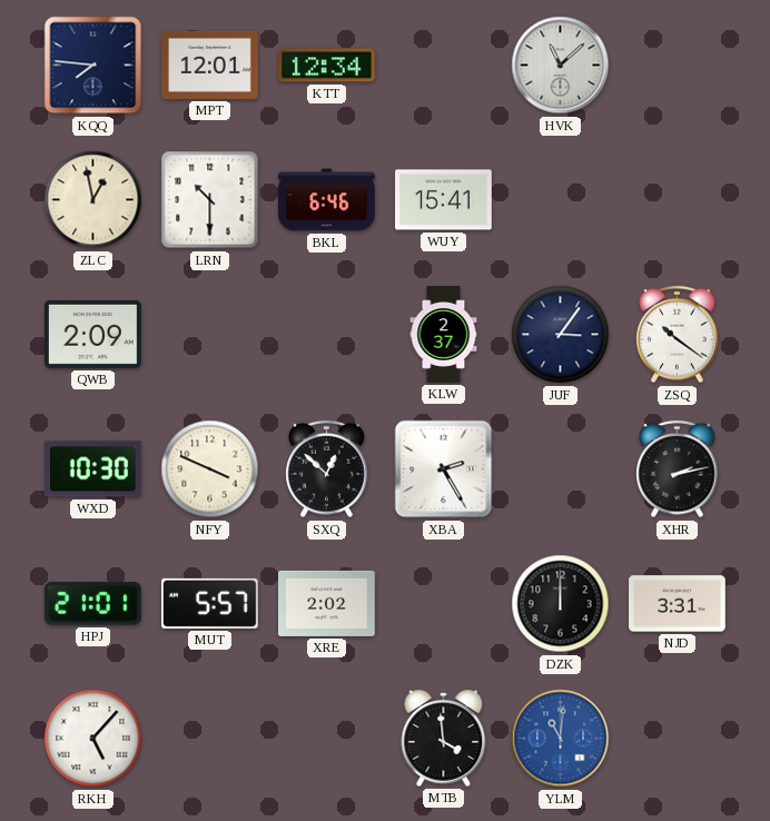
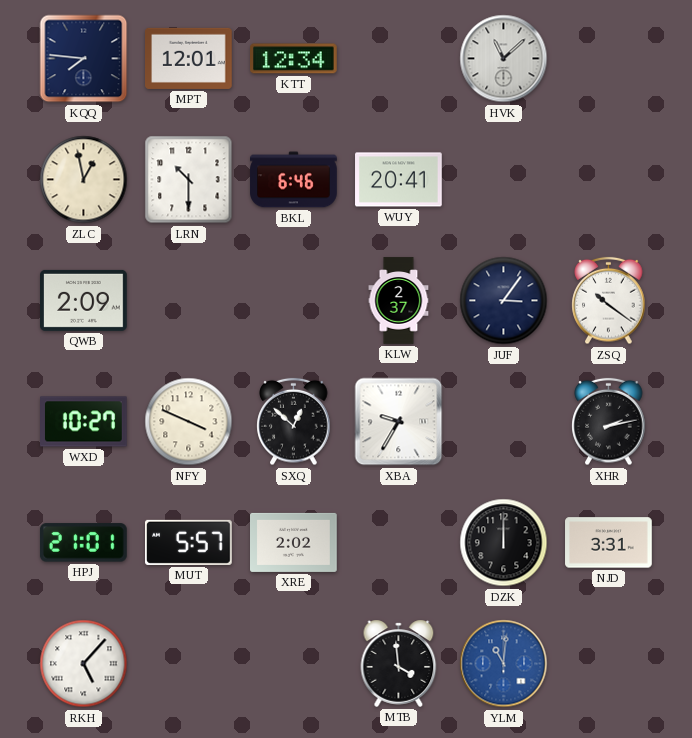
WUY: 15:41 -> 20:41 (399, 180)
WXD: 10:30 -> 10:27 (84, 422)
XBA: 2:25 -> 9:35 (399, 422)
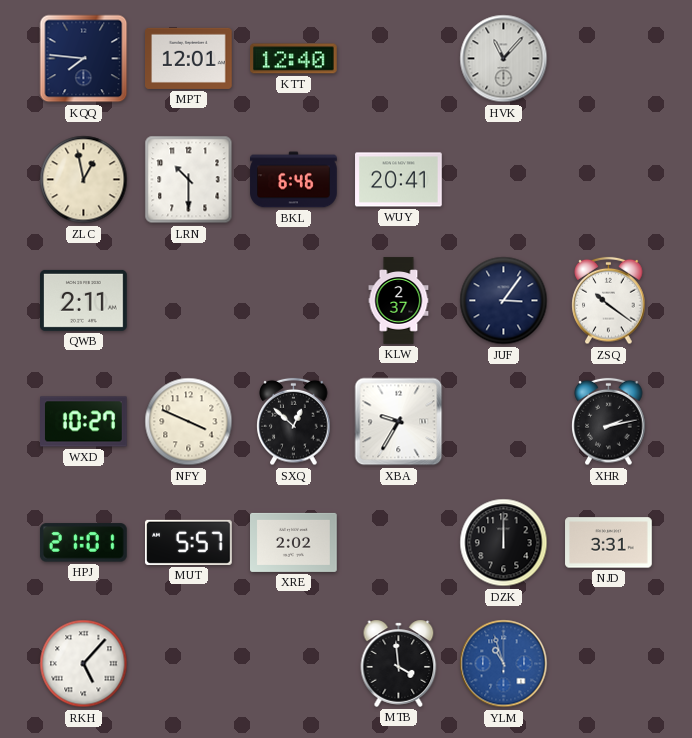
KTT: 12:34 -> 12:40 (294, 59)
HVK: 11:08 -> 11:07 (504, 59)
QWB: 2:09 -> 2:11 (84, 300)
YLM: 11:01 -> 10:57 (504, 664)
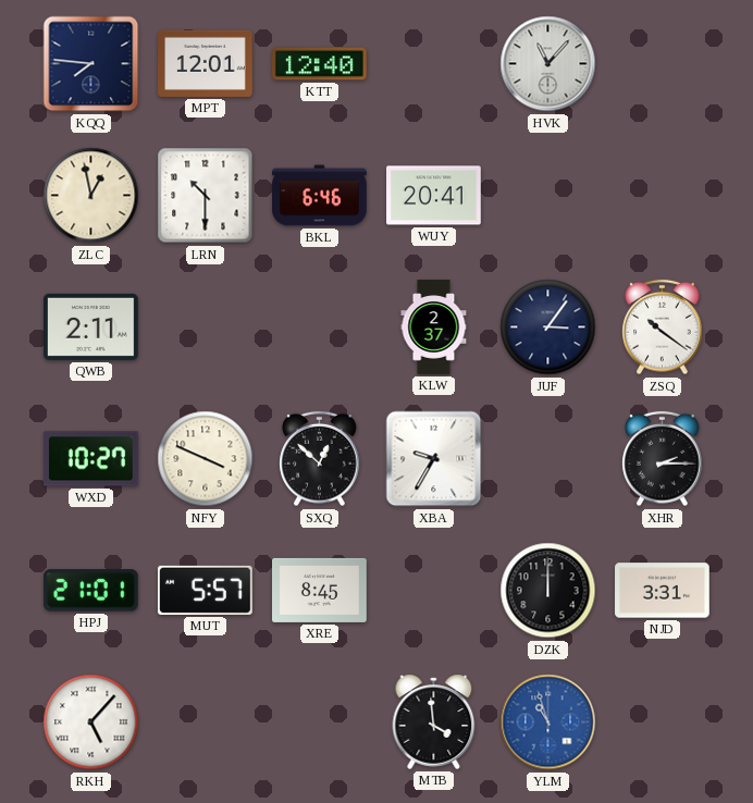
XHR: 2:13 -> 2:15 (663, 459)
XRE: 2:02 -> 8:45 (320, 590)
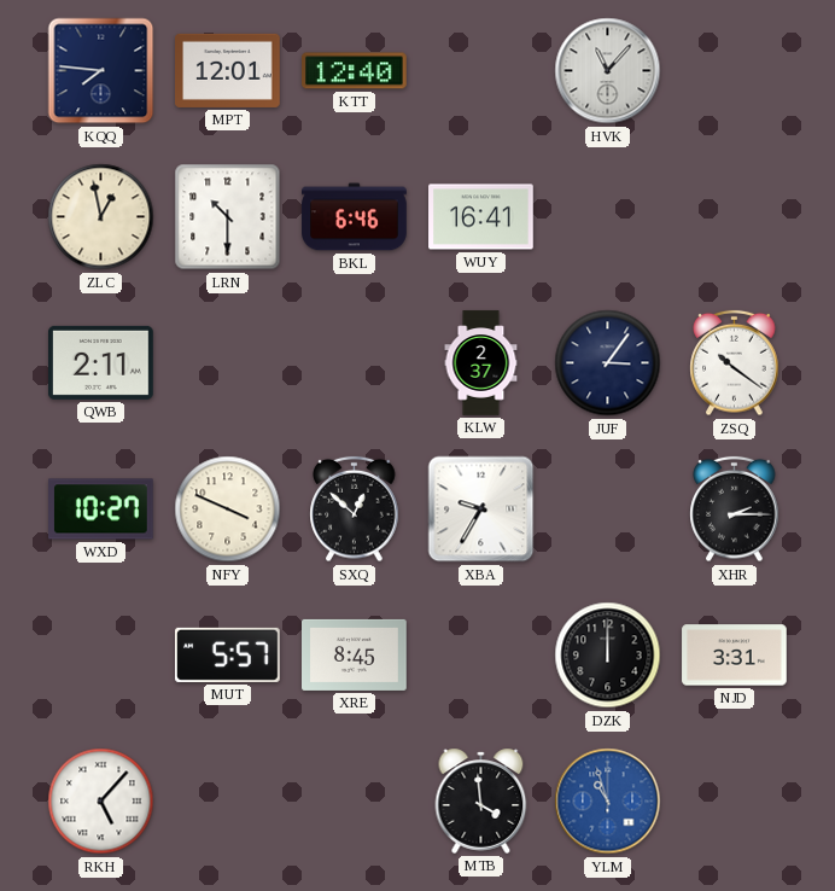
WUY: 20:41 -> 16:41 (481, 217)
HPJ: 21:01 -> none (90, 591)
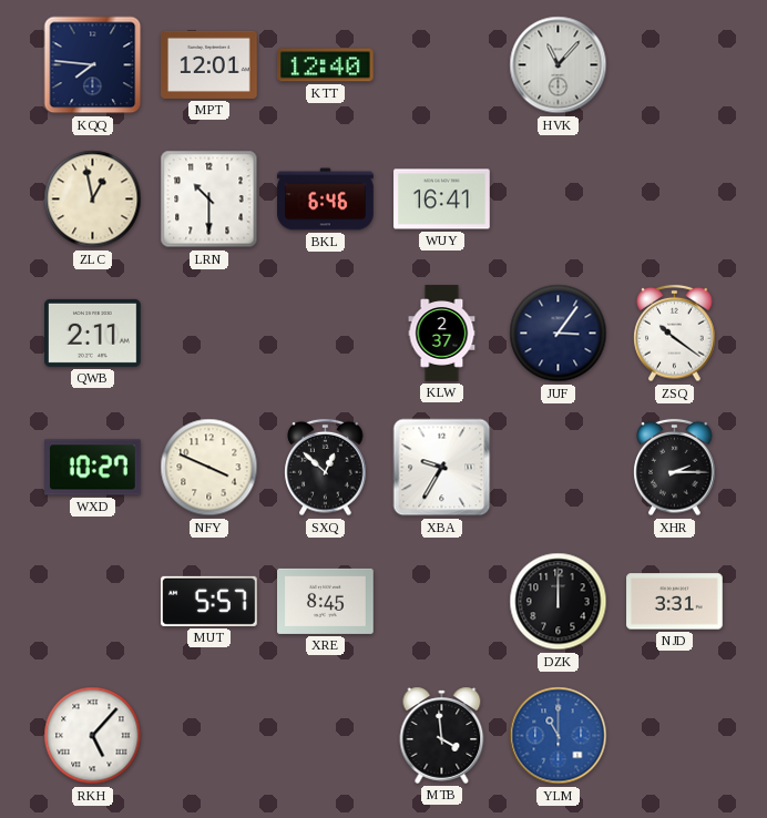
YLM: 10:57 -> 11:00 (559, 736)
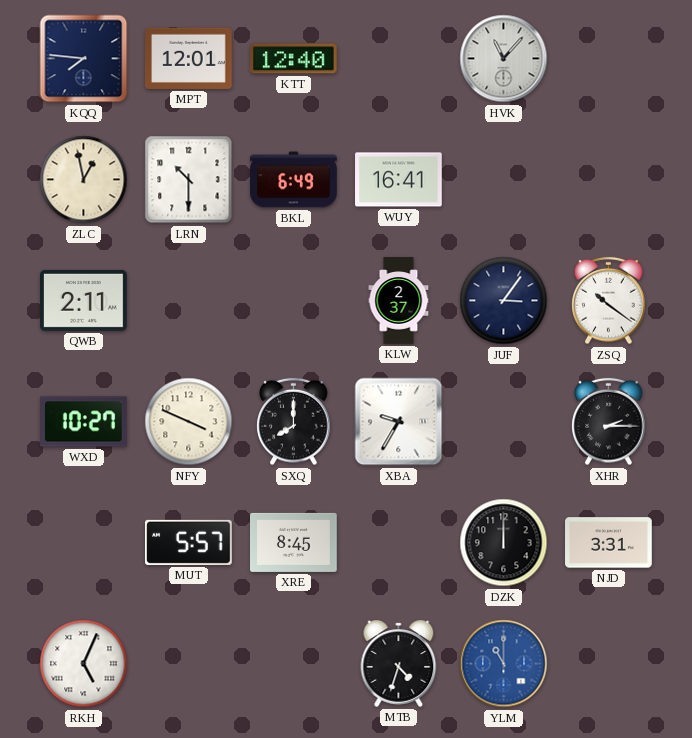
BKL: 6:46 -> 6:49 (294, 180)
SXQ: 12:52 -> 8:00 (294, 422)
RKH: 5:07 -> 5:04 (84, 664)
MTB: 3:59 -> 4:33 (399, 663)
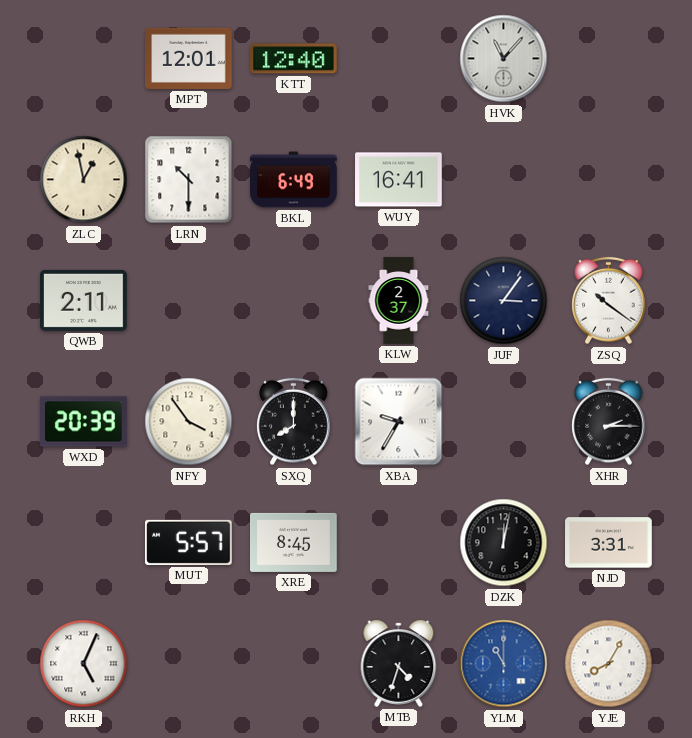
KQQ: 7:46 -> none (84, 59)
WXD: 10:27 -> 20:39 (84, 422)
NFY: 3:49 -> 3:54 (189, 422)
DZK: 12:00 -> 12:02 (504, 543)
YJE: none -> 8:05 (609, 664)
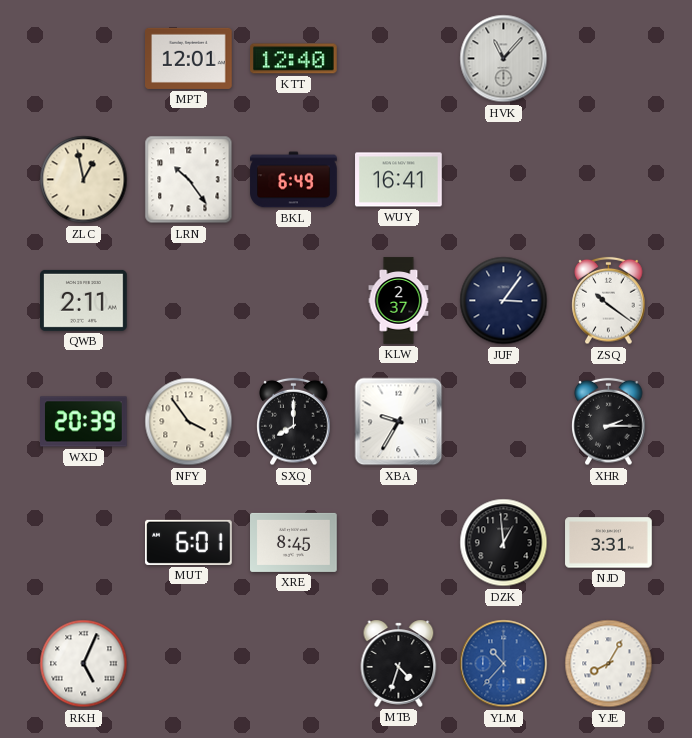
LRN: 10:30 -> 10:24 (189, 180)
MUT: 5:57 -> 6:01 (189, 542)
DZK: 12:02 -> 12:59 (504, 543)
YLM: 11:00 -> 10:37 (504, 664)
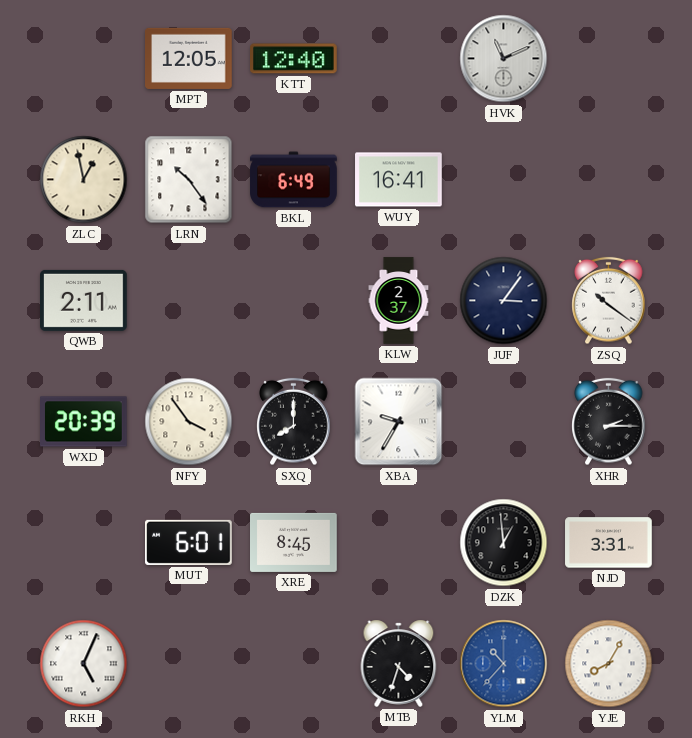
MPT: 12:01 -> 12:05 (189, 58)
HVK: 11:07 -> 11:11 (504, 59)
